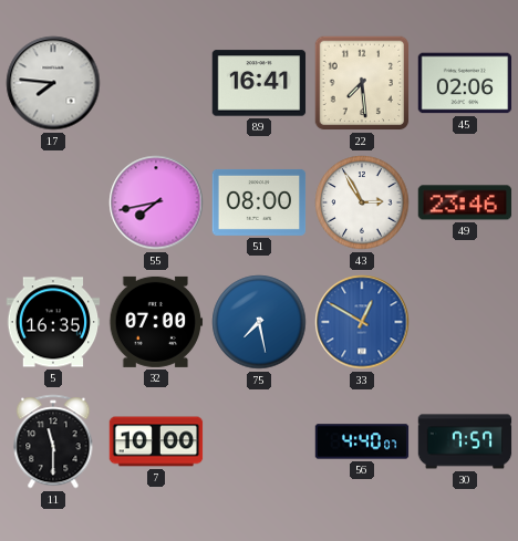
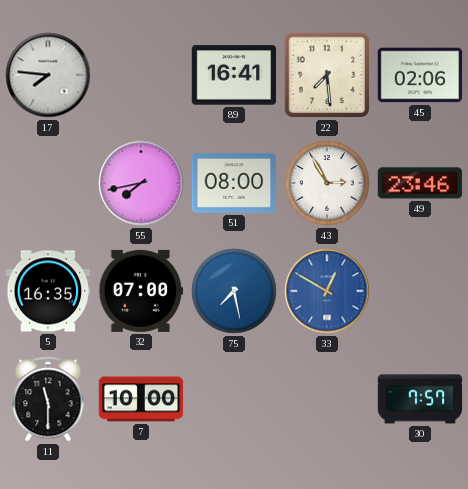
56: 4:40 -> none (362, 441)
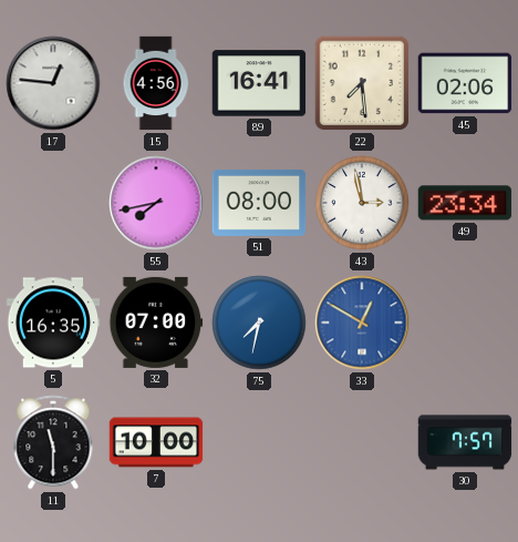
17: 7:46 -> 12:46 (53, 83)
15: none -> 4:56 (156, 83)
43: 2:55 -> 2:58 (362, 203)
49: 23:46 -> 23:34 (465, 203)
75: 7:28 -> 7:32 (259, 323)
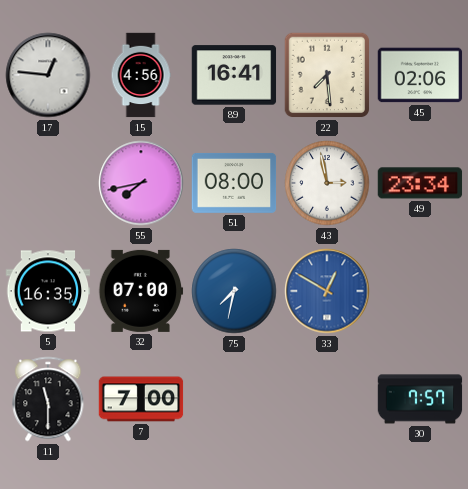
7: 10:00 -> 7:00 (141, 399)
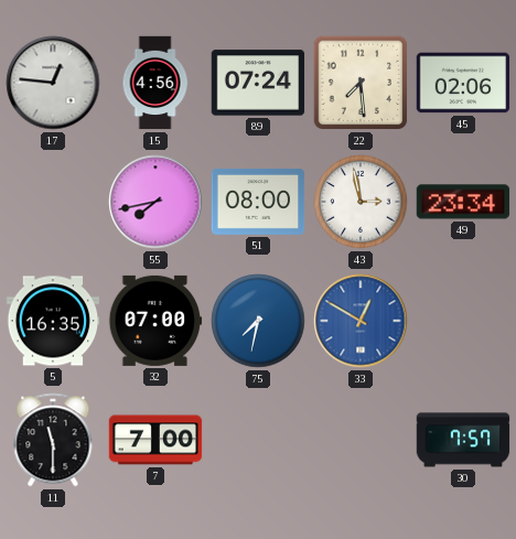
89: 16:41 -> 07:24 (258, 83)
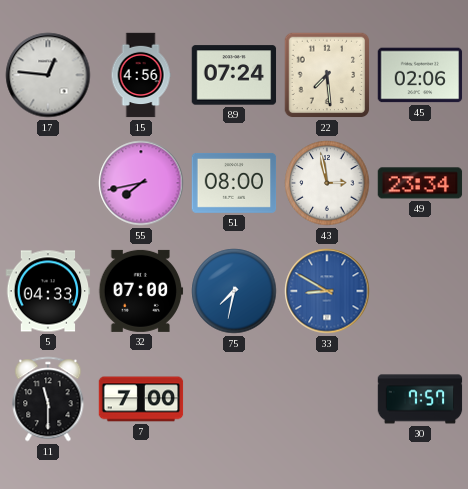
5: 16:35 -> 04:33 (48, 291)
33: 12:50 -> 8:50 (327, 291)
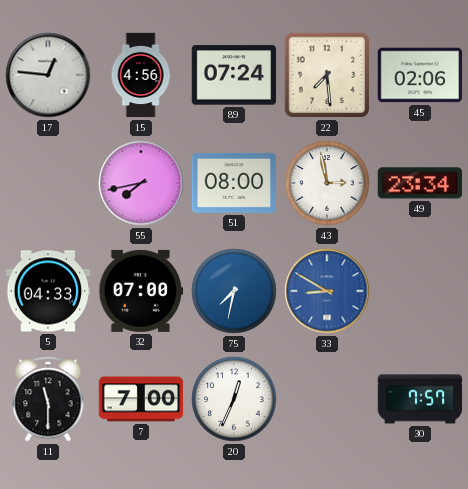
20: none -> 12:34 (234, 399)
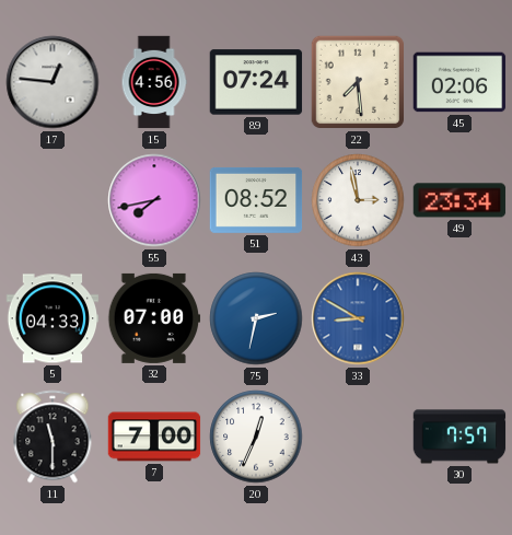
51: 08:00 -> 08:52 (256, 200)
75: 7:32 -> 2:32 (256, 318)
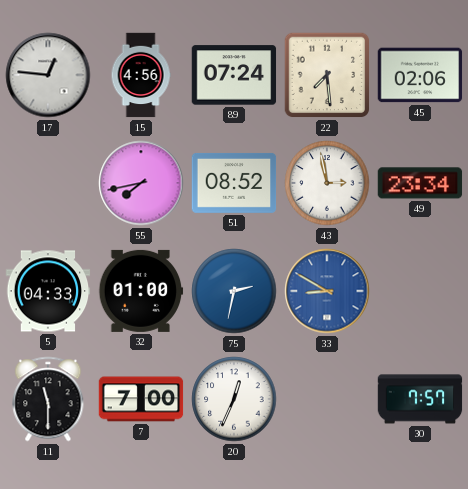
32: 07:00 -> 01:00 (141, 291)
